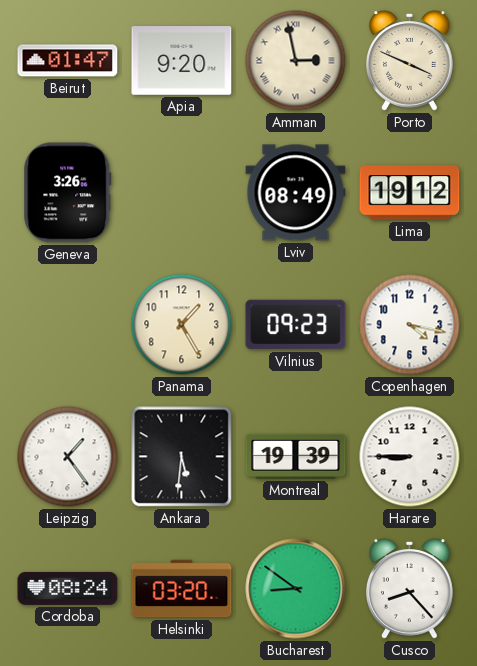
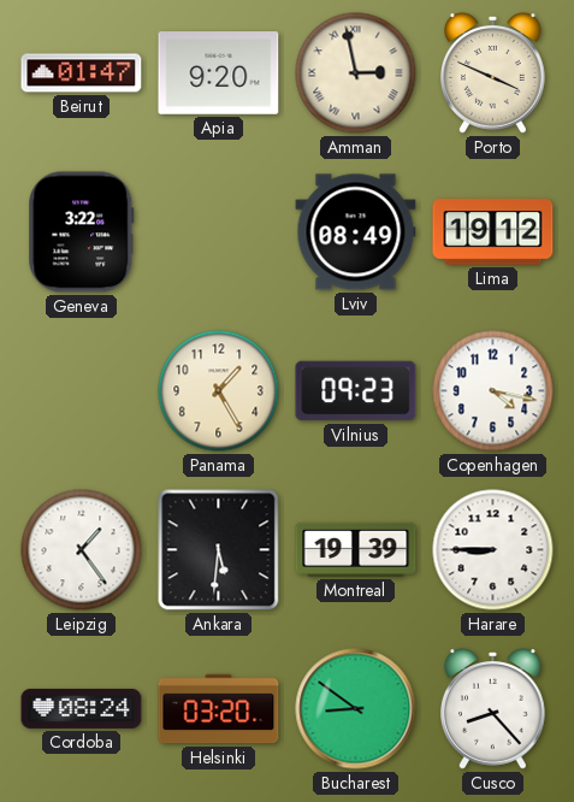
Geneva: 3:26 -> 3:22 (82, 232)
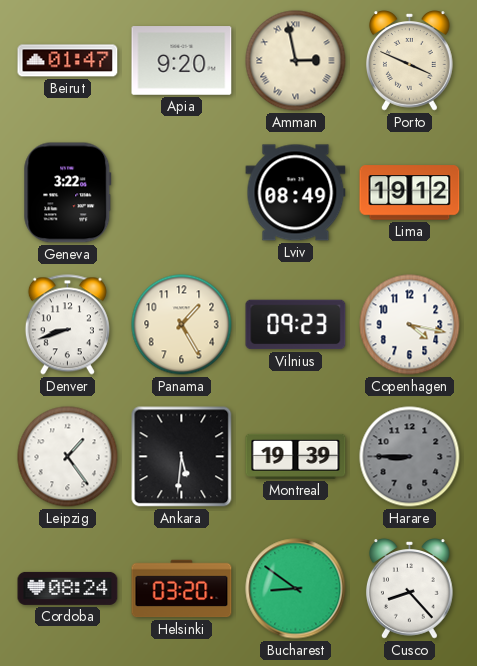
Denver: none -> 8:42 (67, 325)
Harare dial: white -> grey (410, 457)
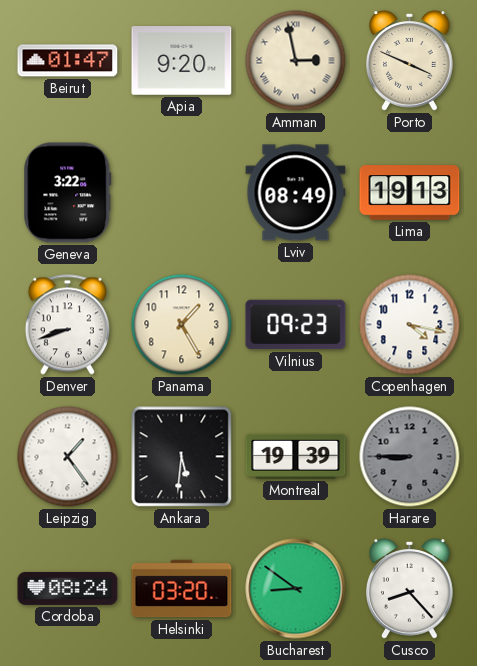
Lima: 19:12 -> 19:13 (410, 193)
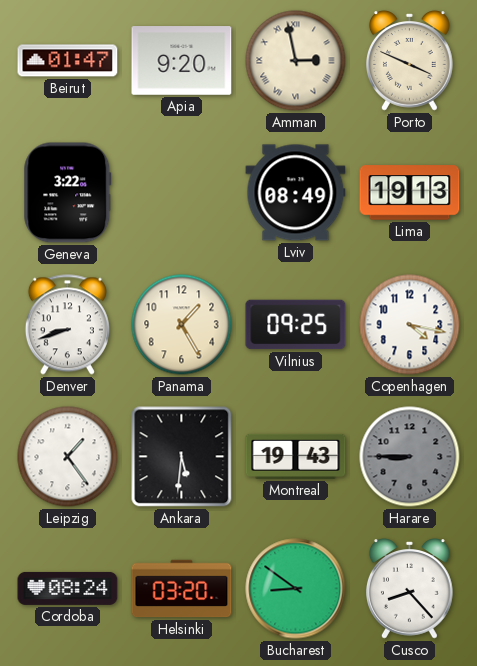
Vilnius: 09:23 -> 09:25 (296, 325)
Montreal: 19:39 -> 19:43 (296, 456)
